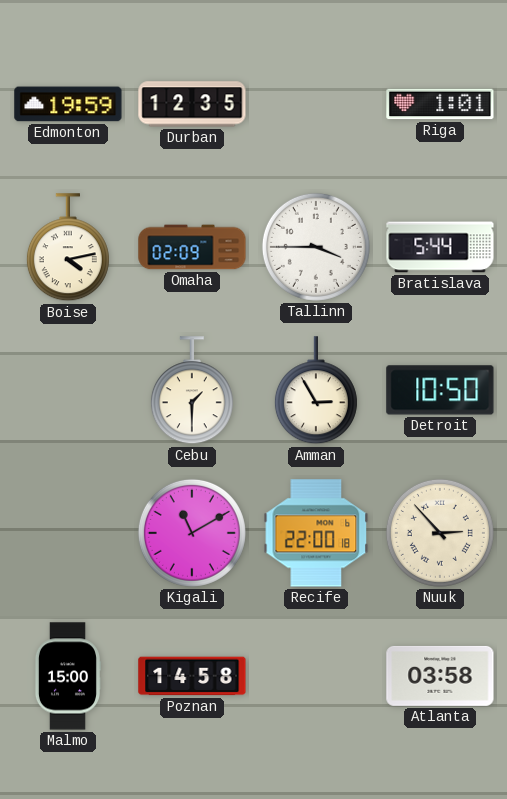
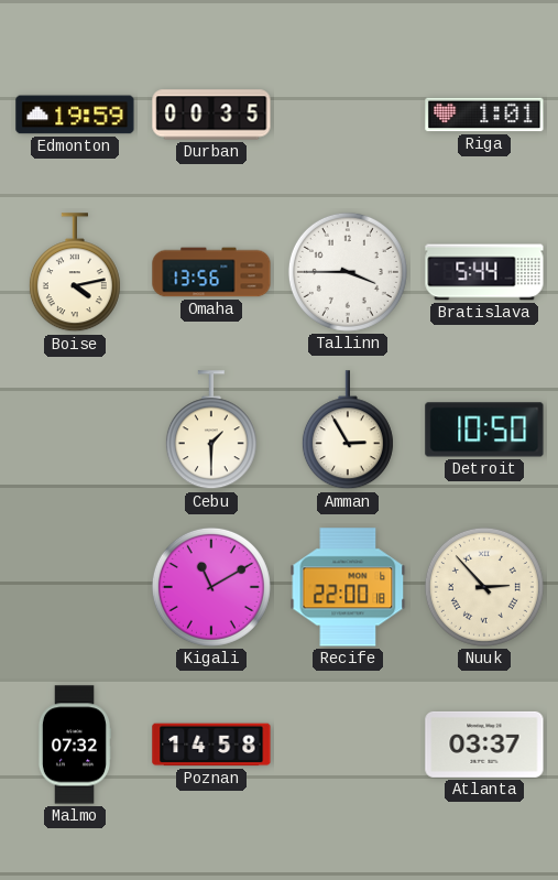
Durban: 12:35 -> 00:35 (211, 115)
Omaha: 02:09 -> 13:56 (211, 272)
Malmo: 15:00 -> 07:32 (74, 745)
Atlanta: 03:58 -> 03:37 (484, 745)
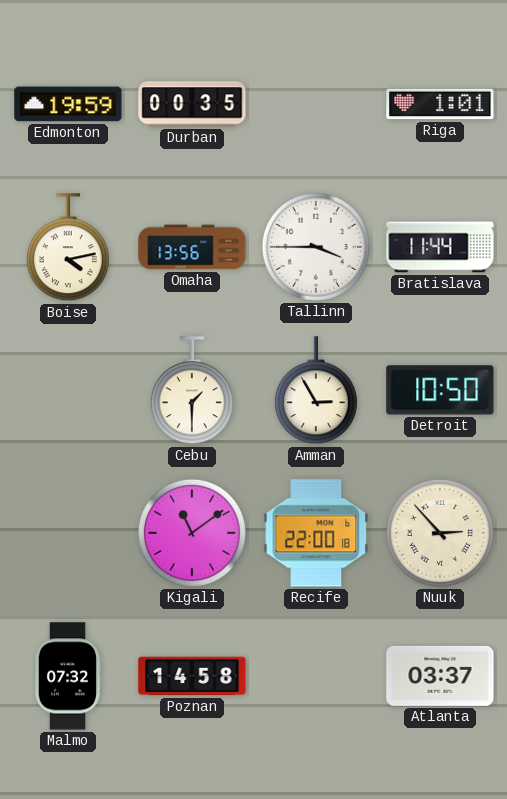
Bratislava: 5:44 -> 11:44 (440, 247)
Kigali: 11:10 -> 11:09 (192, 533)
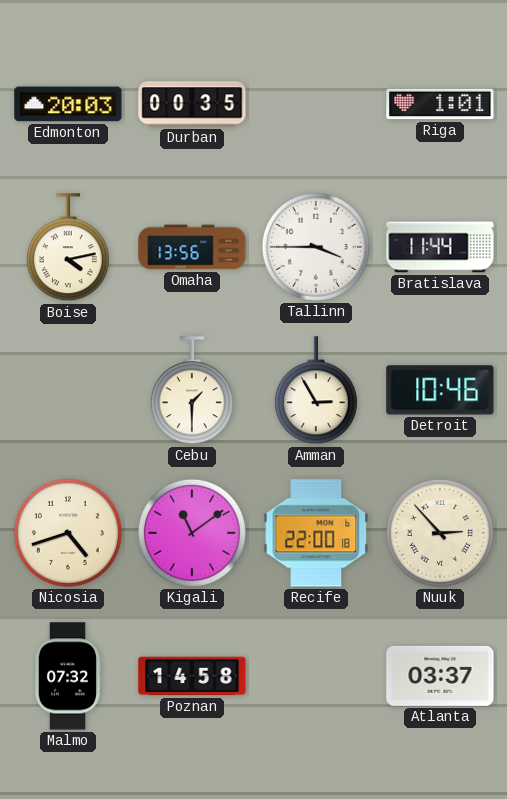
Edmonton: 19:59 -> 20:03 (68, 104)
Detroit: 10:50 -> 10:46 (440, 390)
Nicosia: none -> 4:42 (68, 533)
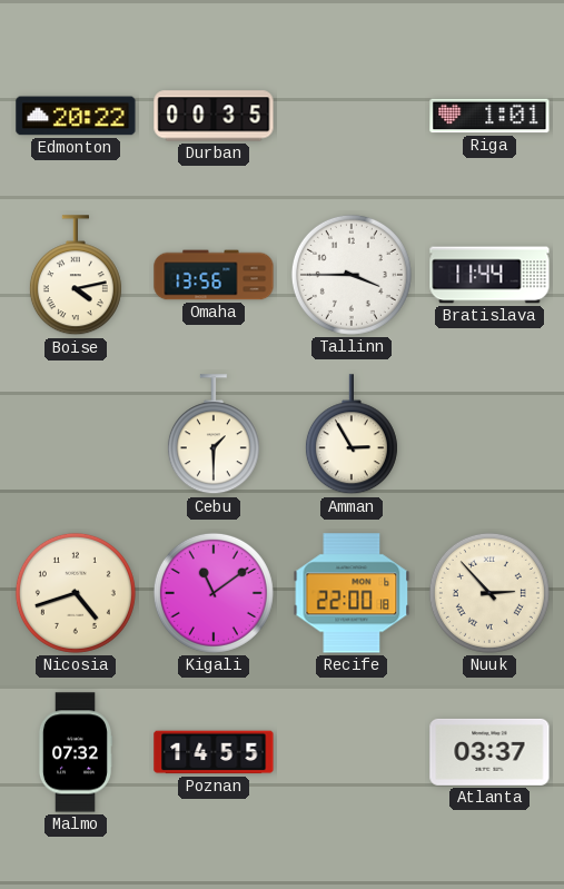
Edmonton: 20:03 -> 20:22 (76, 116)
Detroit: 10:46 -> none (440, 390)
Poznan: 14:58 -> 14:55 (214, 752)
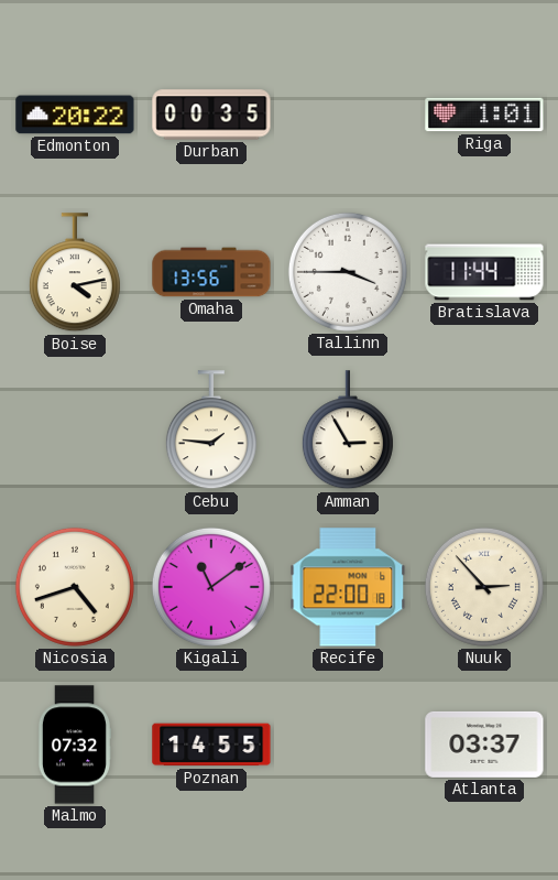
Cebu: 1:30 -> 1:46 (211, 431)
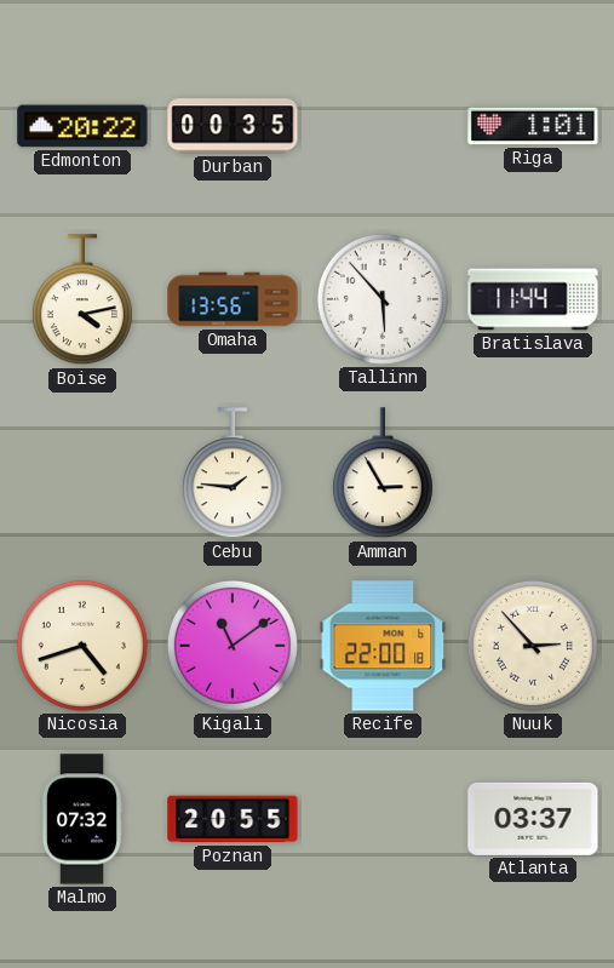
Tallinn: 3:45 -> 5:53 (383, 299)
Poznan: 14:55 -> 20:55 (233, 819)
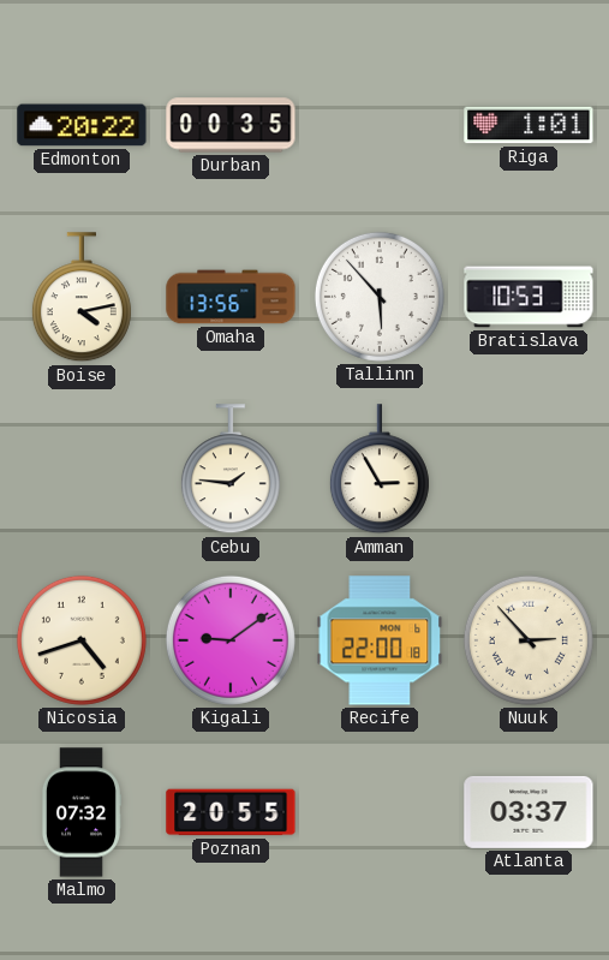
Bratislava: 11:44 -> 10:53 (529, 297)
Kigali: 11:09 -> 9:09 (231, 640)
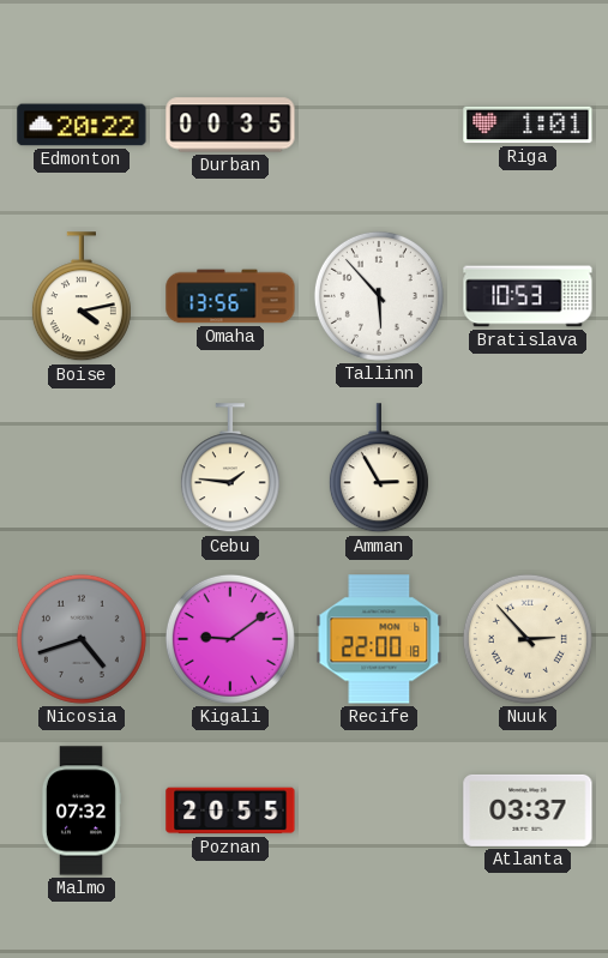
Nicosia dial: cream -> grey (82, 639)
